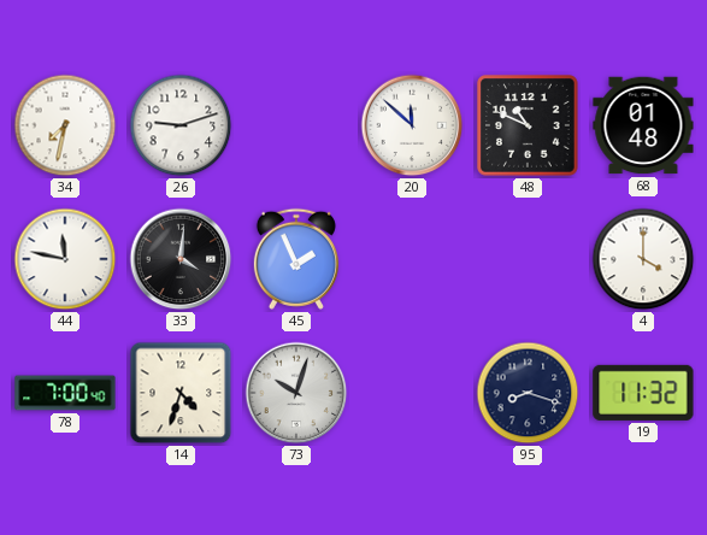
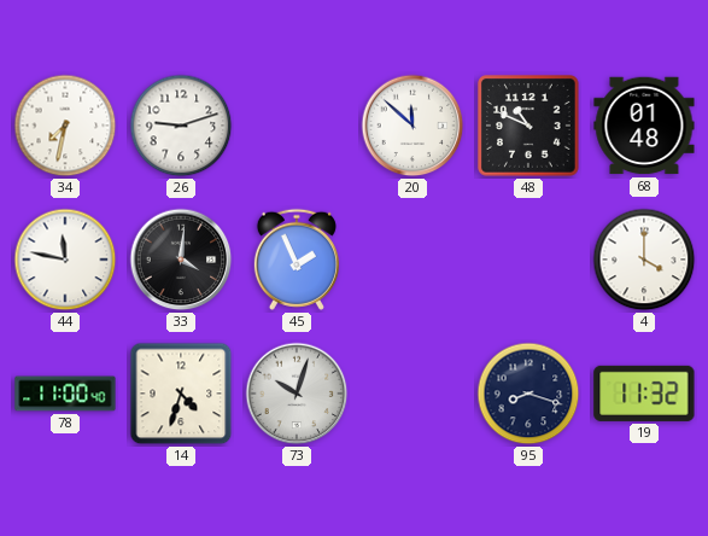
78: 7:00 -> 11:00 (65, 394)
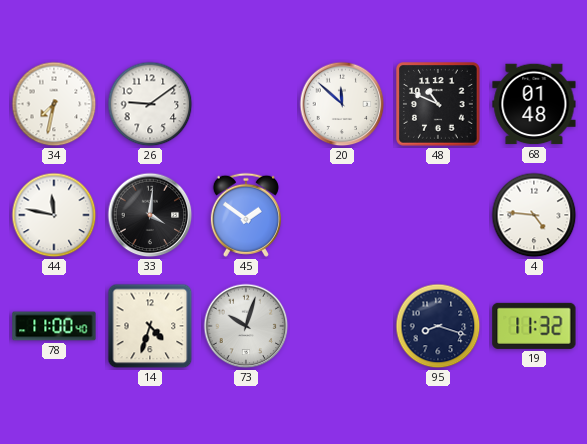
26: 9:12 -> 9:09 (150, 104)
45: 1:56 -> 1:51 (246, 215)
4: 4:00 -> 4:46 (534, 215)
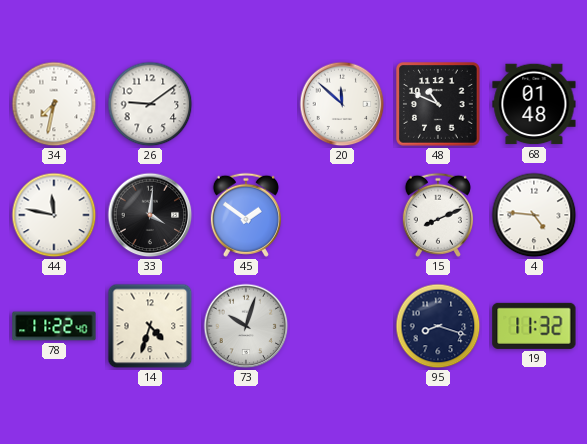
15: none -> 8:11 (438, 215)
78: 11:00 -> 11:22 (54, 326)
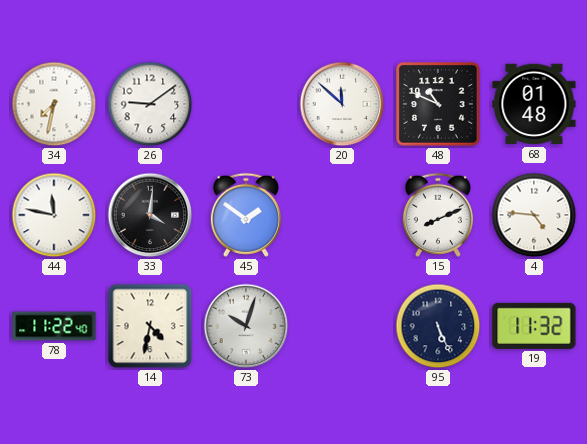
14: 4:33 -> 4:32 (150, 326)
95: 8:18 -> 5:26 (438, 326)
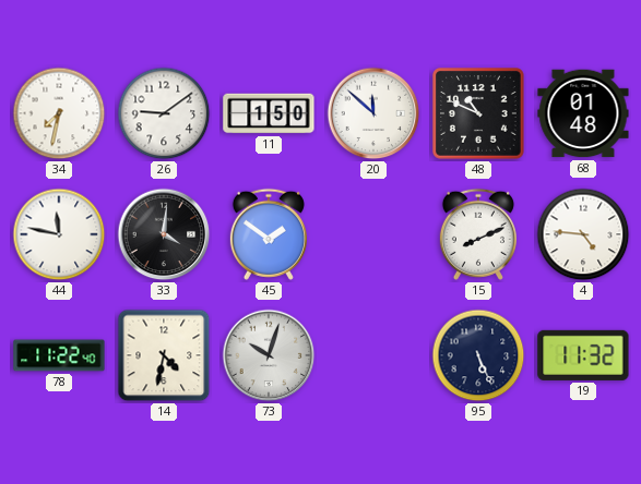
11: none -> 1:50 (269, 113)
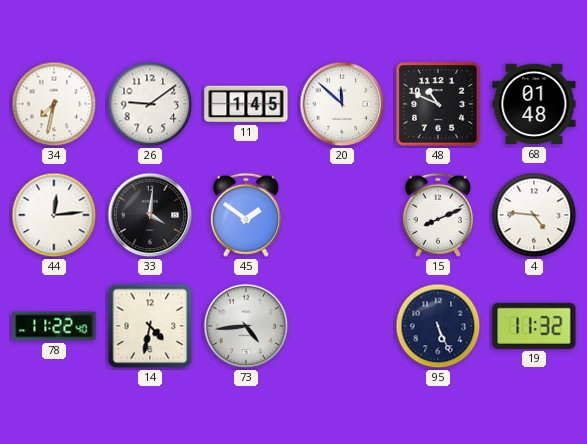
11: 1:50 -> 1:45 (246, 104)
44: 11:47 -> 12:14 (54, 215)
73: 10:03 -> 4:44 (246, 326)
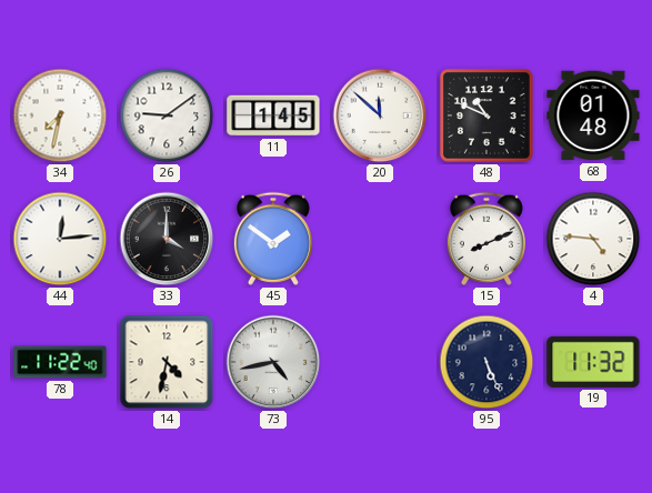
33: 4:01 -> 4:00 (167, 239)
73: 4:44 -> 4:43 (273, 362)
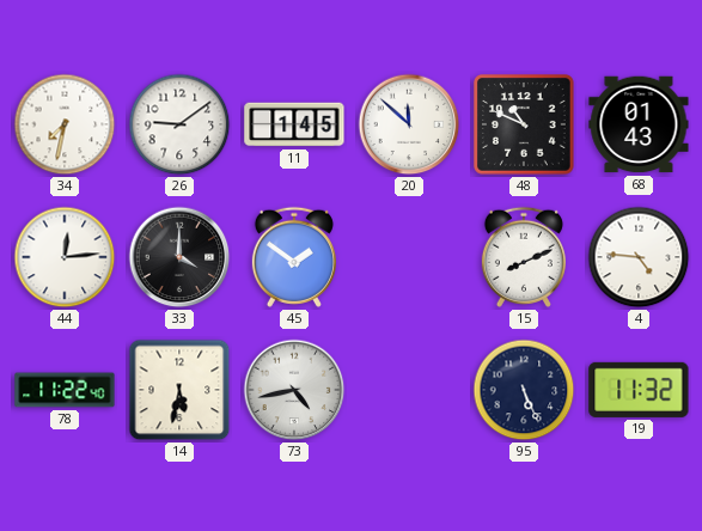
68: 01:48 -> 01:43 (639, 124)
14: 4:32 -> 5:32 (179, 390)
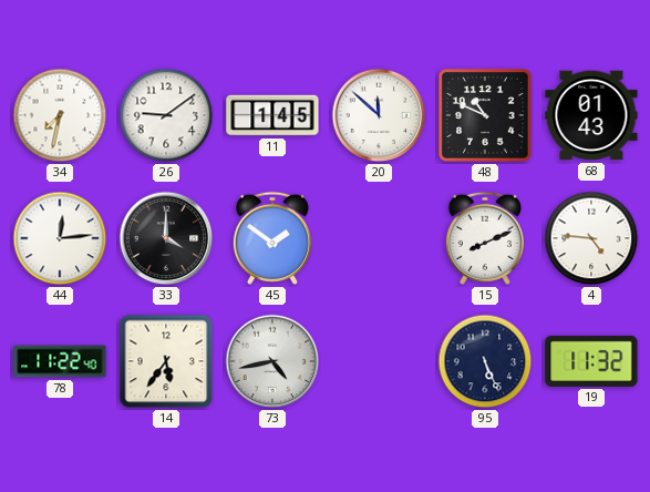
14: 5:32 -> 5:36 (166, 361)
